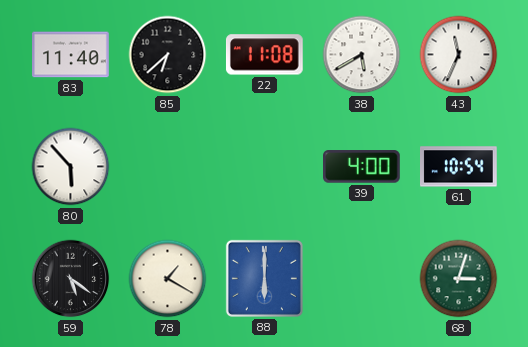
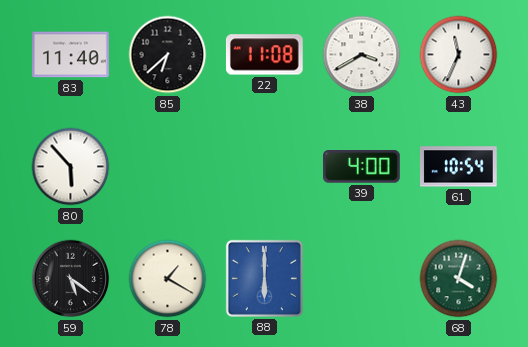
38: 5:40 -> 3:40 (362, 55)
68: 3:03 -> 4:03 (459, 279)
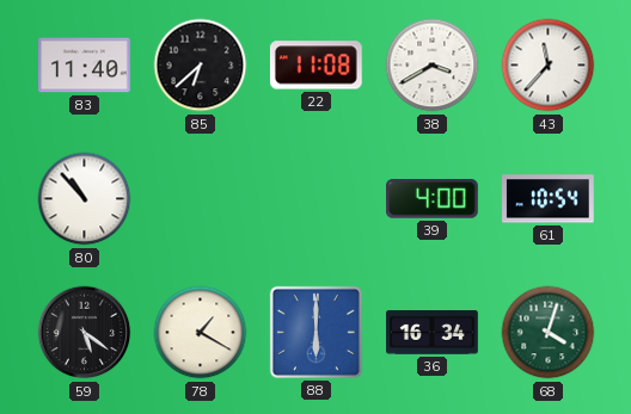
43: 11:34 -> 11:37 (549, 66)
80: 5:53 -> 10:53 (85, 199)
36: none -> 16:34 (433, 333)
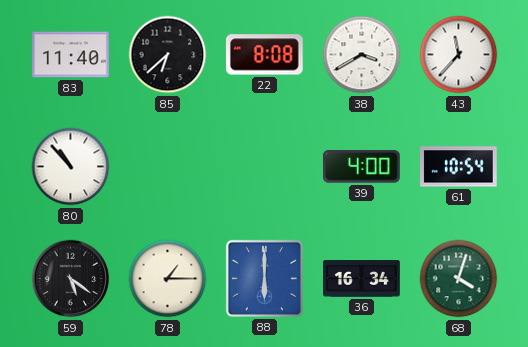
22: 11:08 -> 8:08 (264, 55)
78: 1:20 -> 1:15 (168, 279)
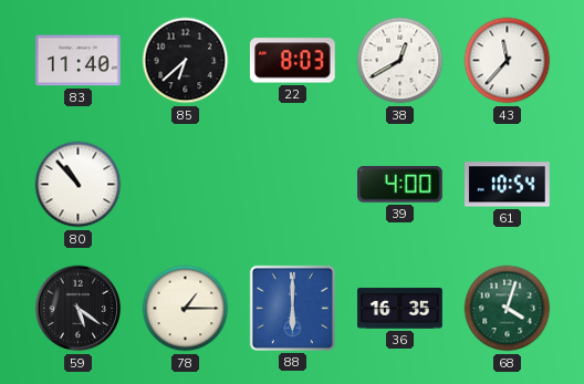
22: 8:08 -> 8:03 (292, 61)
38: 3:40 -> 12:40 (400, 61)
36: 16:34 -> 16:35 (400, 309)
